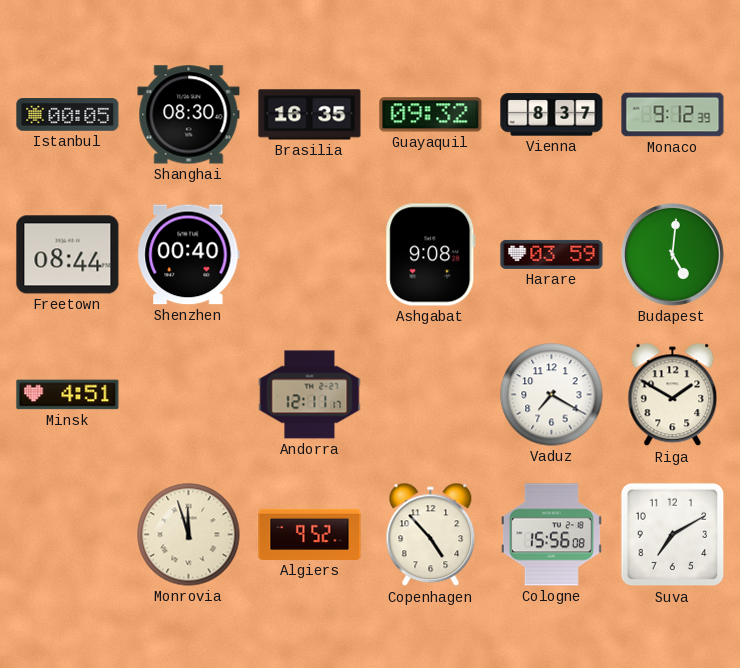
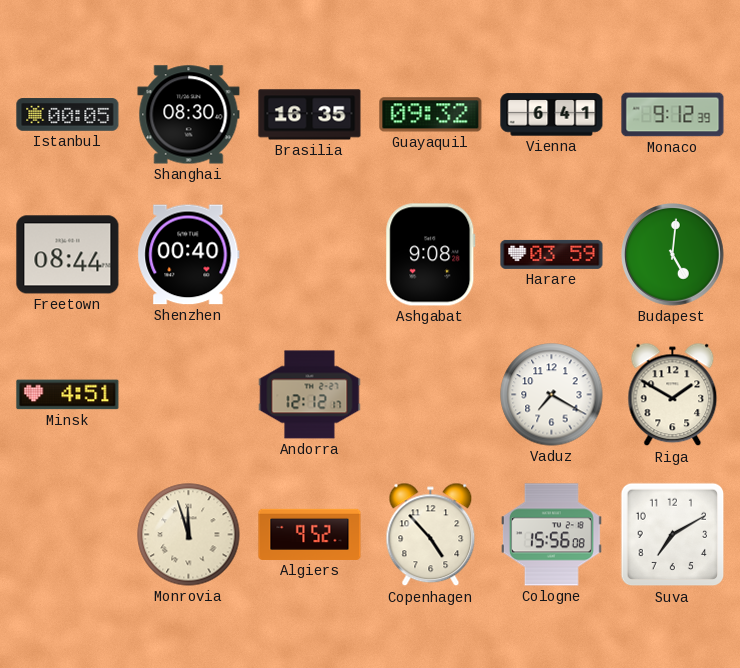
Vienna: 8:37 -> 6:41 (552, 115)
Andorra: 12:11 -> 12:12 (310, 395)
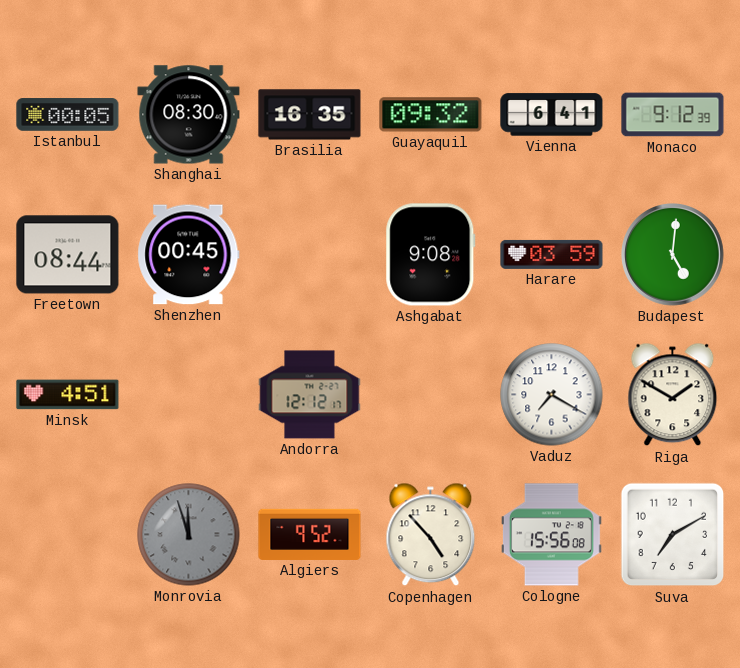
Shenzhen: 00:40 -> 00:45 (189, 255)
Monrovia dial: cream -> grey (189, 535)
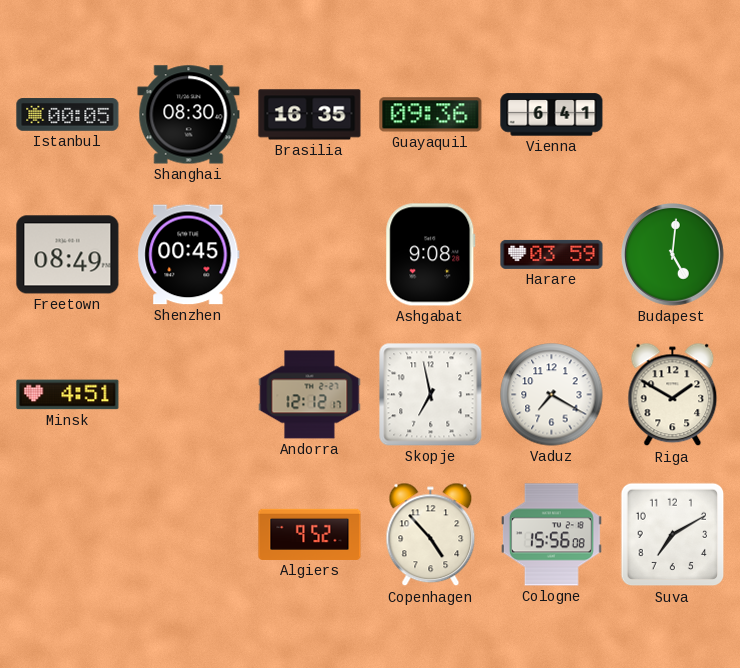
Guayaquil: 09:32 -> 09:36 (431, 115)
Monaco: 9:12 -> none (673, 115)
Freetown: 08:44 -> 08:49 (68, 255)
Skopje: none -> 6:58 (431, 395)
Monrovia: 11:57 -> none (189, 535)
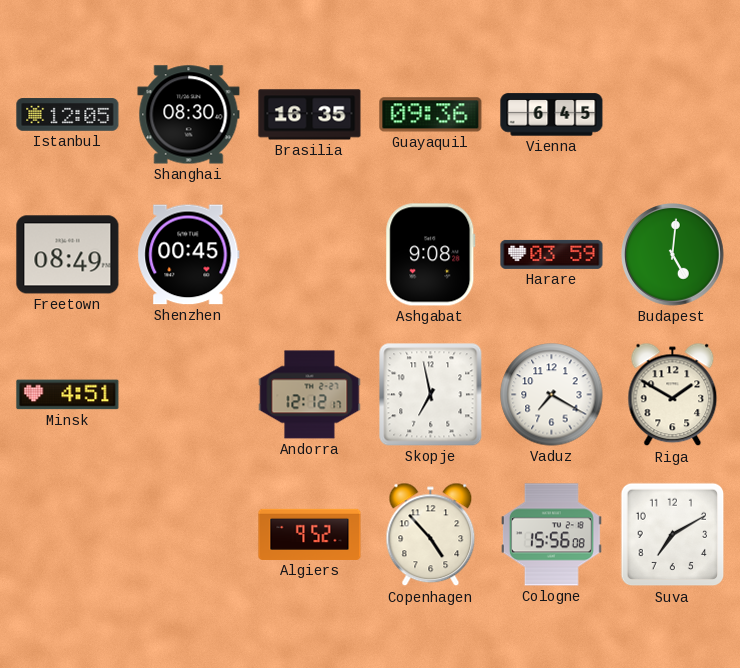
Istanbul: 00:05 -> 12:05 (68, 115)
Vienna: 6:41 -> 6:45 (552, 115)
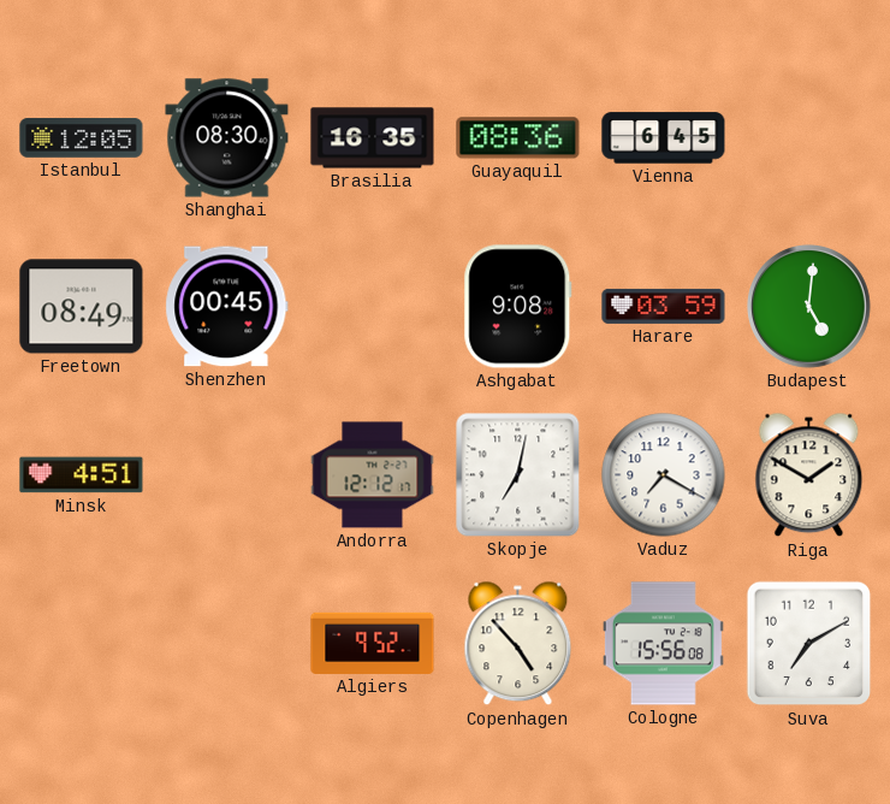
Guayaquil: 09:36 -> 08:36 (518, 138)
Skopje: 6:58 -> 7:02 (518, 475)
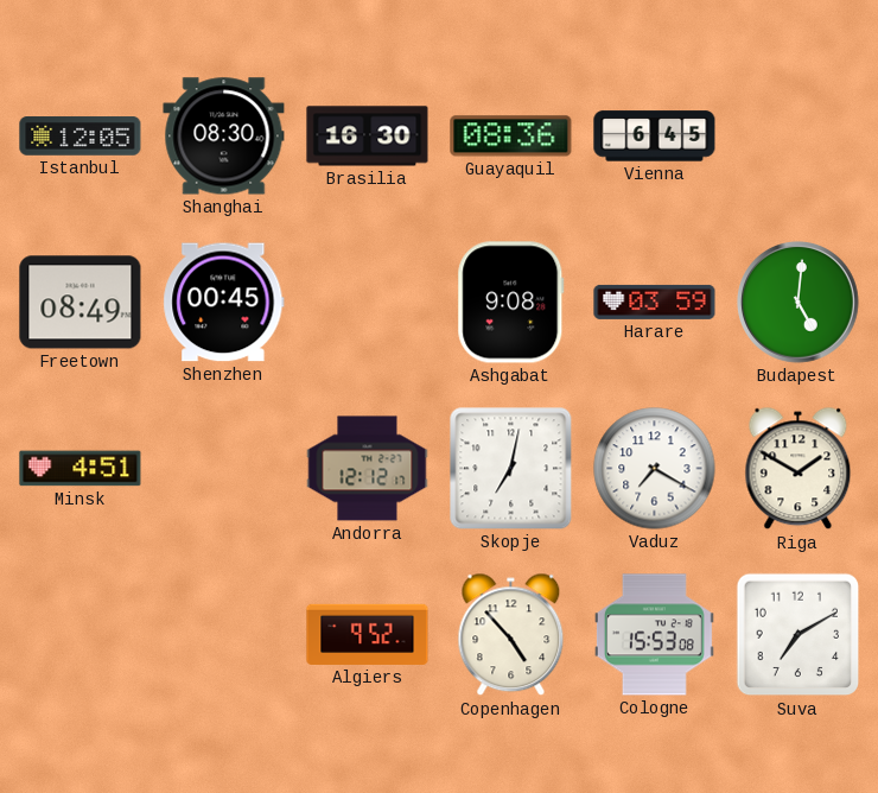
Brasilia: 16:35 -> 16:30 (368, 137)
Cologne: 15:56 -> 15:53 (654, 635)
